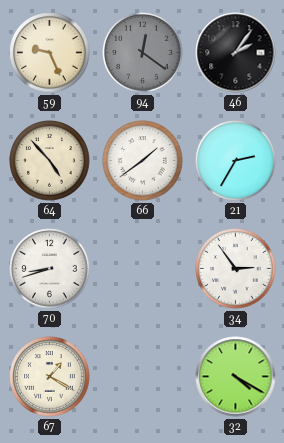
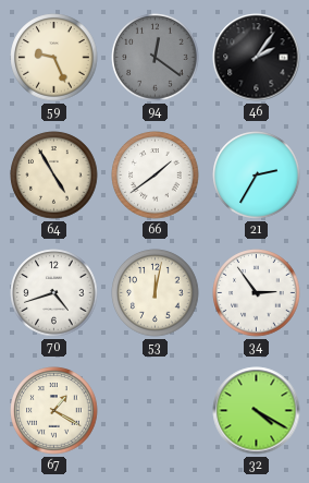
64: 4:53 -> 4:55 (54, 176)
70: 8:42 -> 4:42 (54, 293)
53: none -> 12:02 (156, 293)
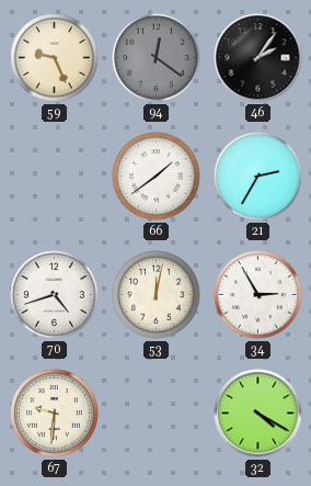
64: 4:55 -> none (54, 176)
34: 2:54 -> 2:55 (258, 295)
67: 1:20 -> 9:31 (55, 414)
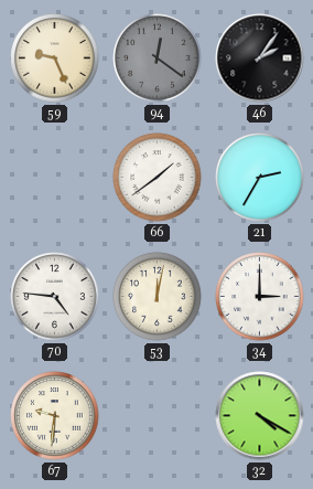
70: 4:42 -> 4:46 (55, 297)
34: 2:55 -> 3:00 (260, 297)
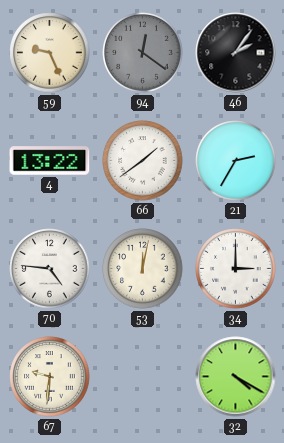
4: none -> 13:22 (50, 161)
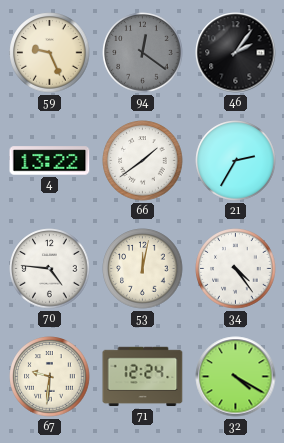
34: 3:00 -> 4:24 (236, 269)
71: none -> 12:24 (143, 377)
